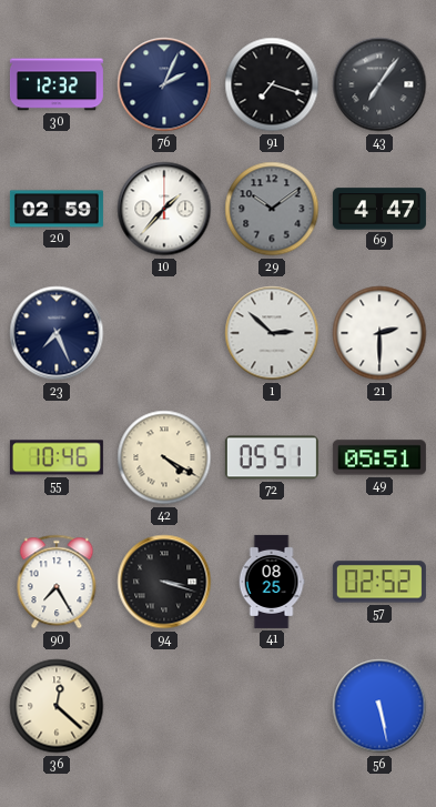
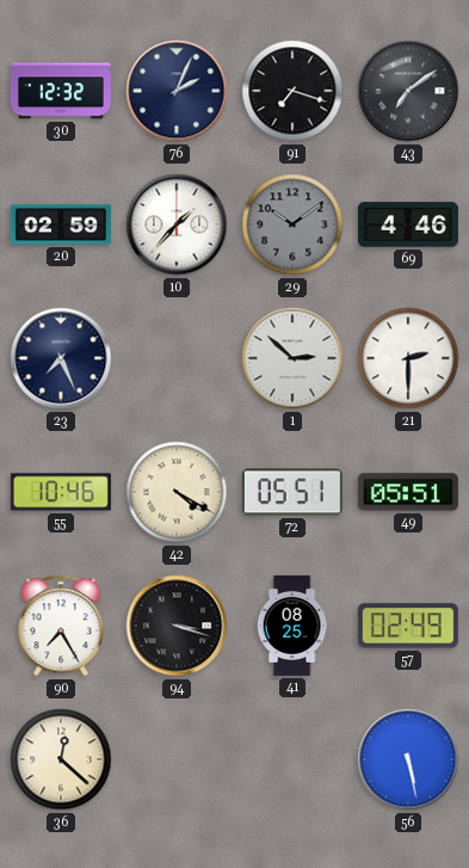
43: 7:06 -> 7:09 (408, 91)
69: 4:47 -> 4:46 (408, 224)
57: 02:52 -> 02:49 (408, 626)
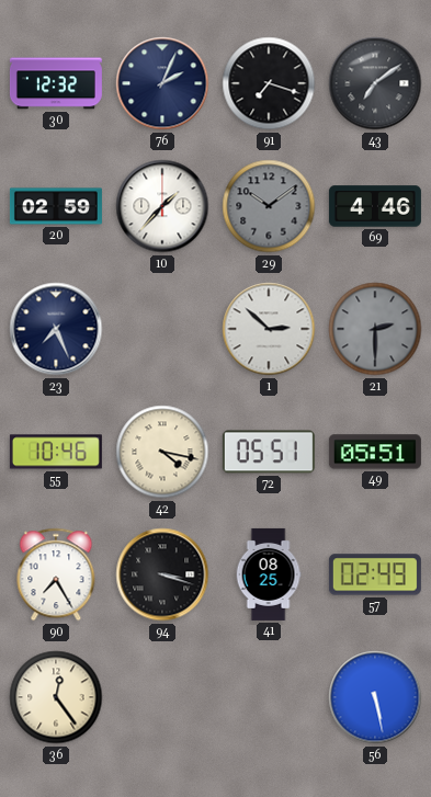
21 dial: white -> grey (375, 329)
42: 4:20 -> 4:17 (162, 452)
36: 12:22 -> 12:24 (56, 697)
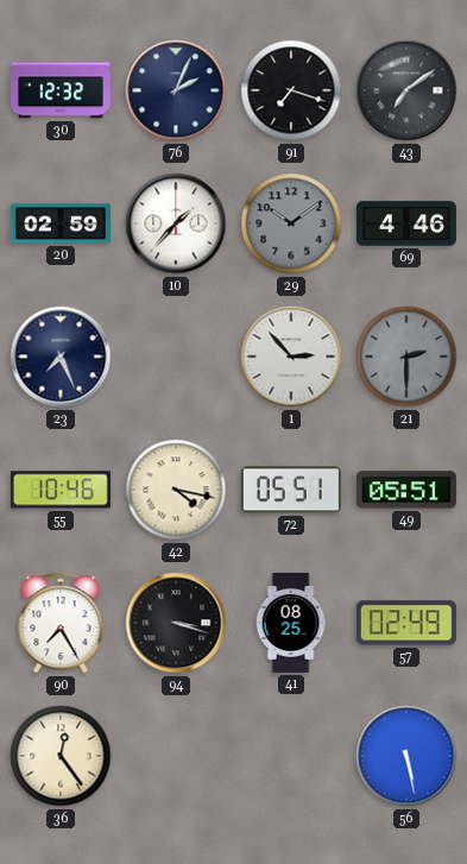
1: 2:52 -> 2:53 (291, 357)
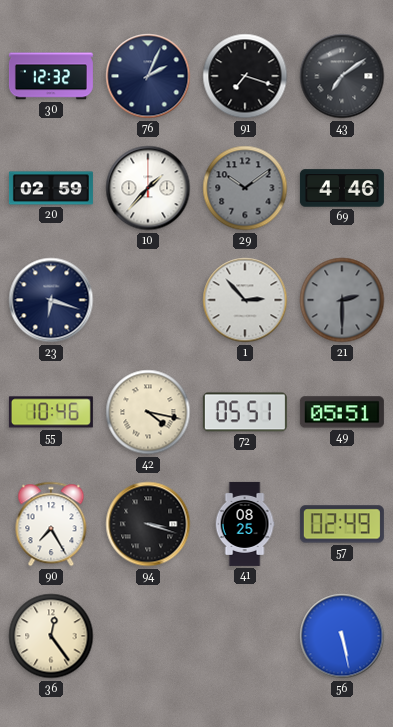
23: 7:26 -> 6:18 (51, 300)
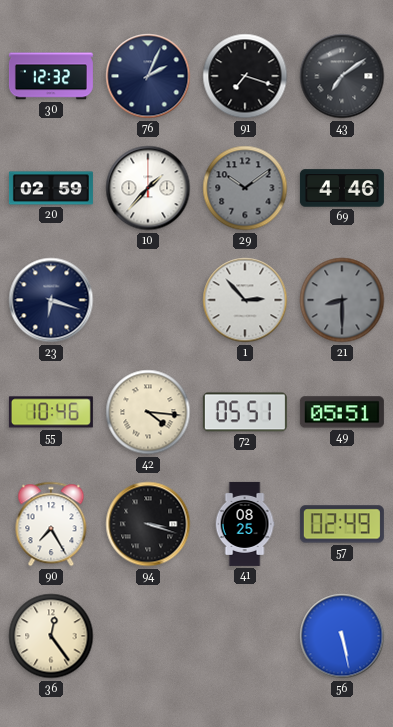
21: 2:30 -> 8:30 (342, 300)
42: 4:17 -> 4:16 (148, 412)
